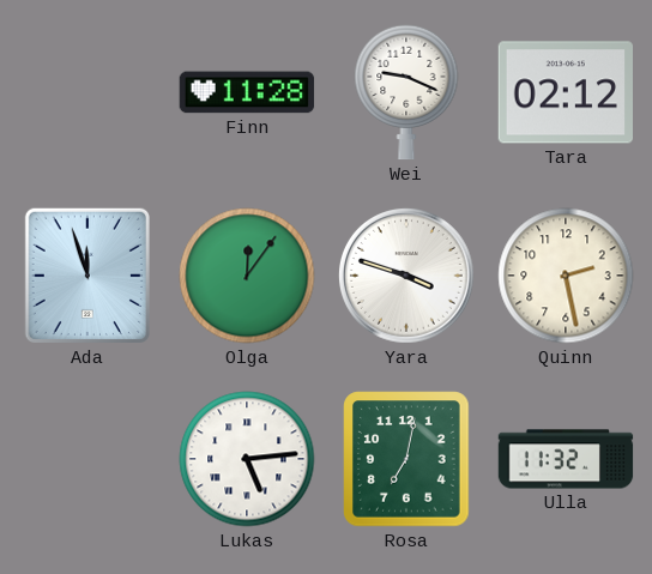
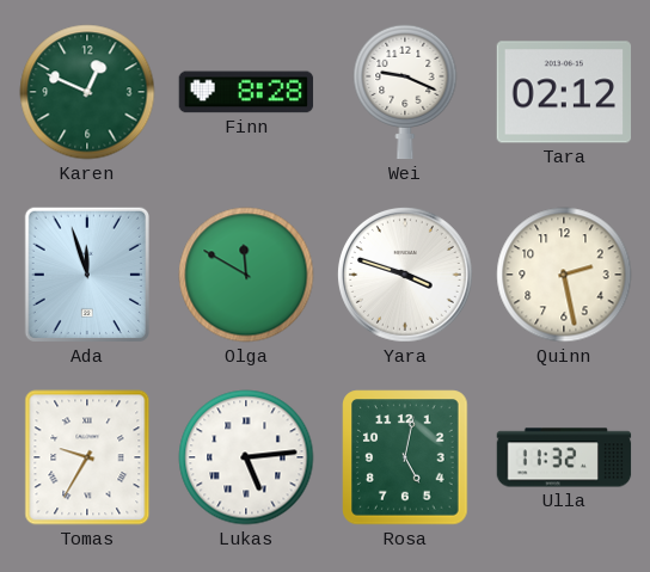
Karen: none -> 12:49 (87, 92)
Finn: 11:28 -> 8:28 (246, 92)
Olga: 12:06 -> 11:50 (246, 275)
Tomas: none -> 9:35 (87, 457)
Rosa: 7:02 -> 5:02 (405, 457)
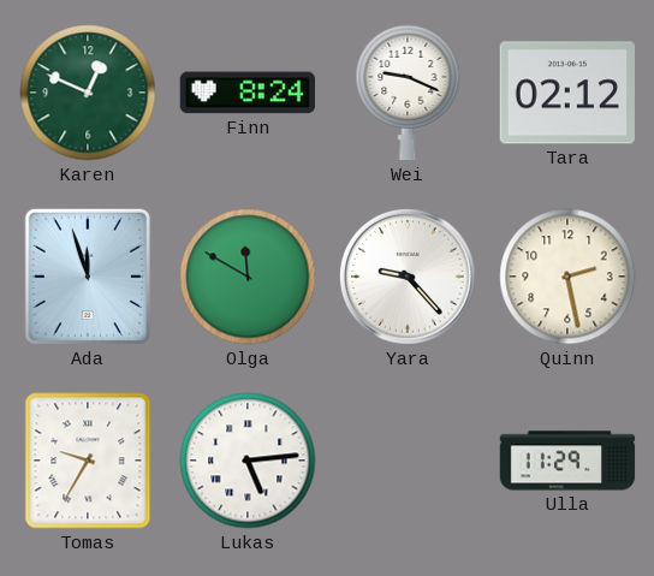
Finn: 8:28 -> 8:24 (248, 93)
Yara: 3:48 -> 9:23 (408, 277)
Rosa: 5:02 -> none (405, 457)
Ulla: 11:32 -> 11:29 (567, 461)
